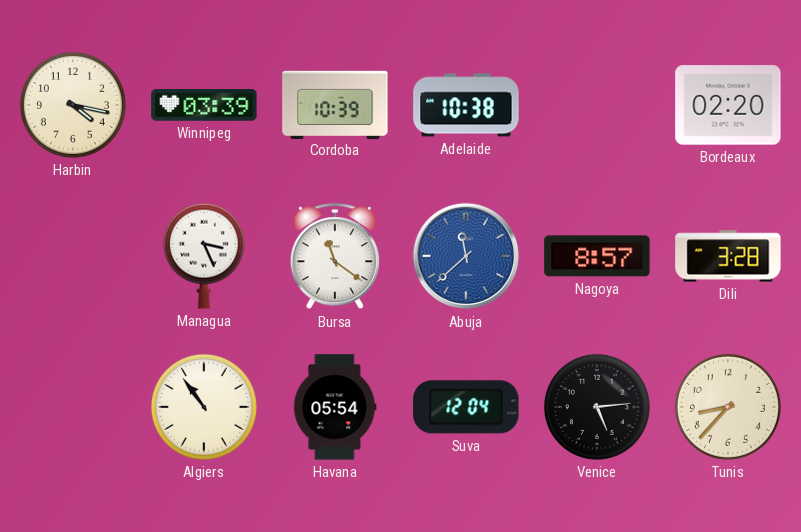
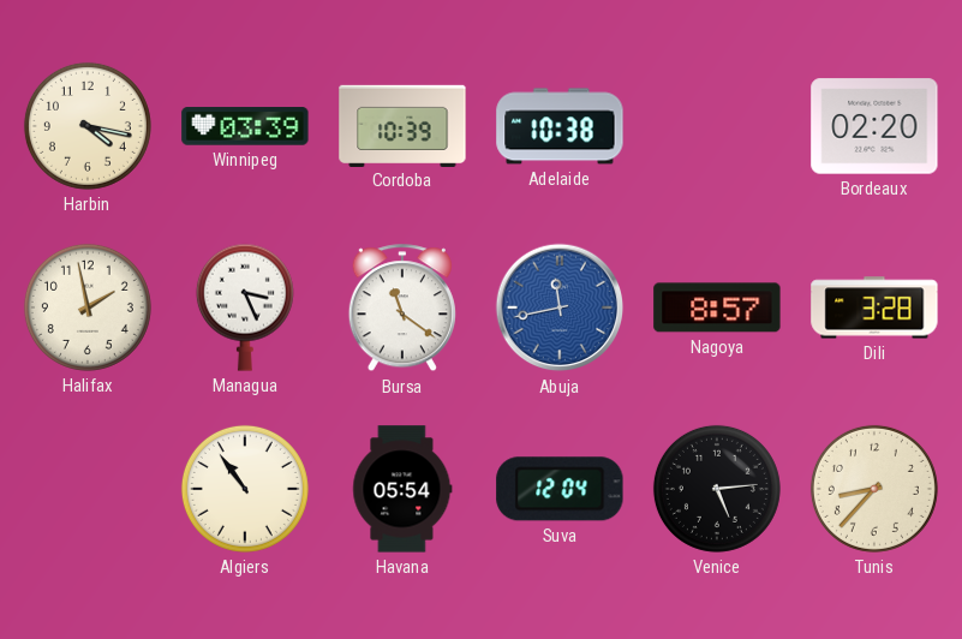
Halifax: none -> 1:58 (88, 307)
Abuja: 11:38 -> 11:43 (560, 307)
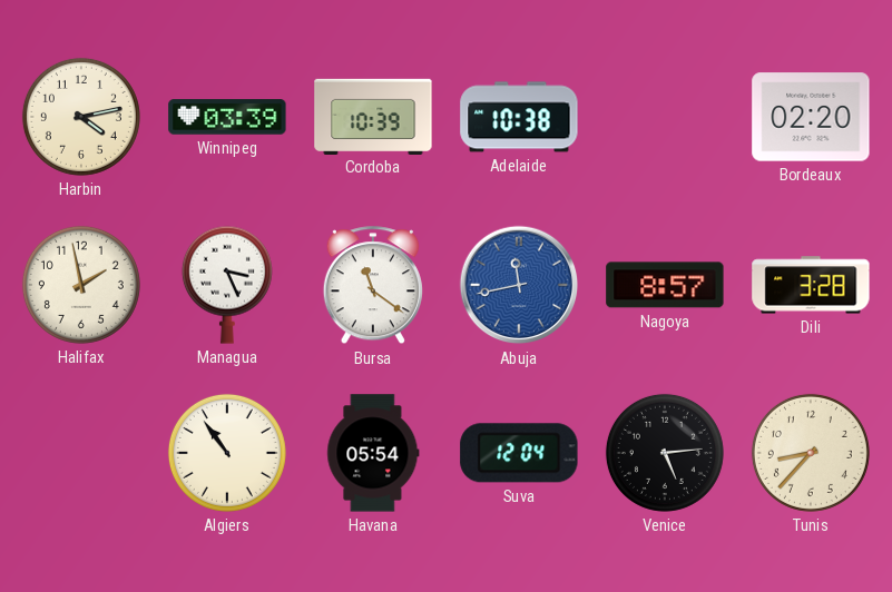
Harbin: 4:17 -> 4:13 (81, 117)
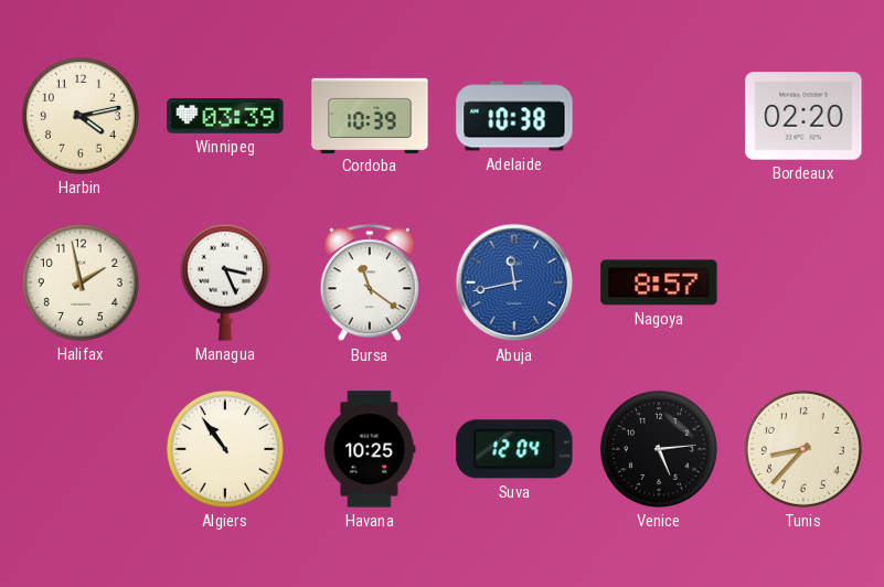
Dili: 3:28 -> none (811, 285)
Havana: 05:54 -> 10:25 (370, 449)
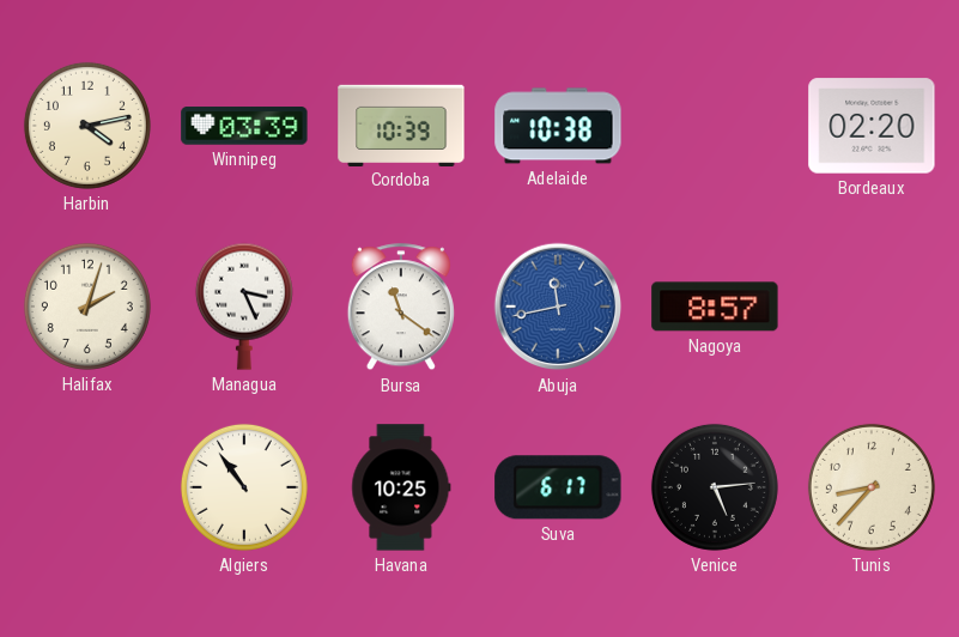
Halifax: 1:58 -> 2:03 (87, 307)
Suva: 12:04 -> 6:17 (558, 487)
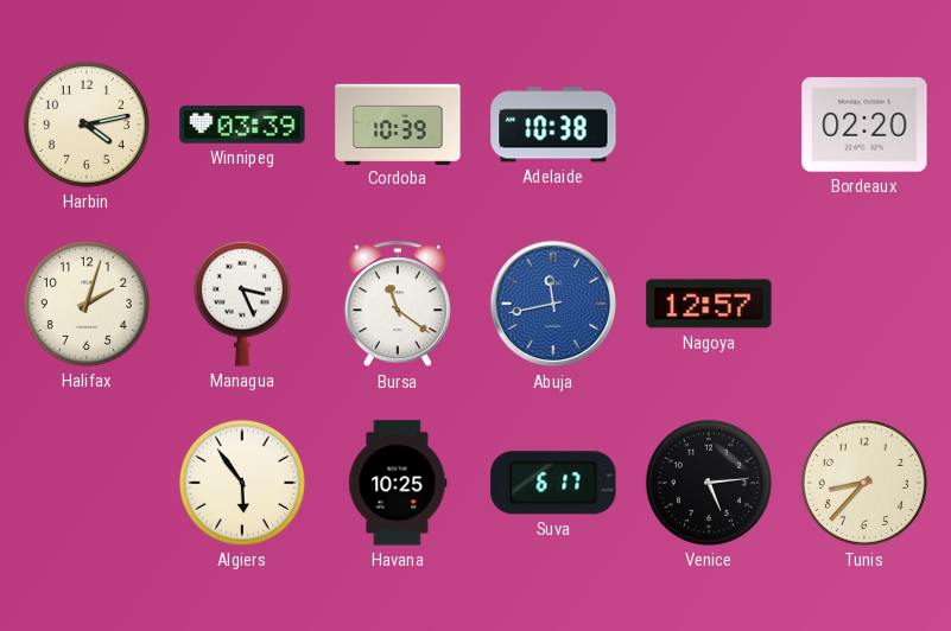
Nagoya: 8:57 -> 12:57 (709, 304)
Algiers: 10:54 -> 5:54 (242, 483)
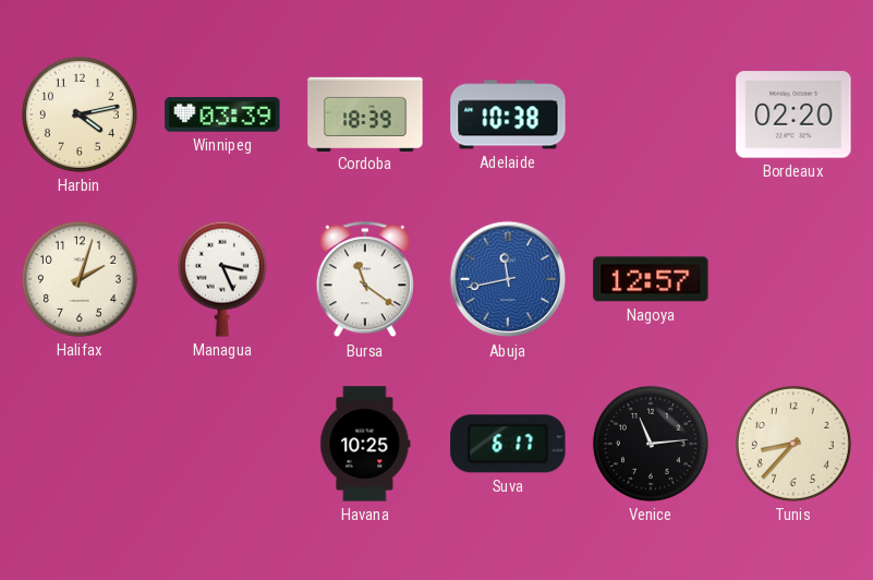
Cordoba: 10:39 -> 18:39 (365, 113)
Algiers: 5:54 -> none (242, 483)
Venice: 5:14 -> 11:14 (651, 444)
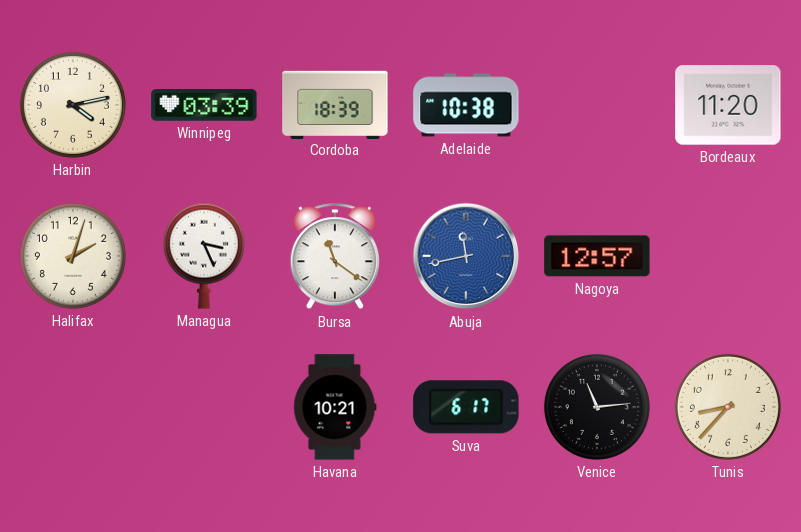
Bordeaux: 02:20 -> 11:20 (728, 105)
Havana: 10:25 -> 10:21 (335, 407)
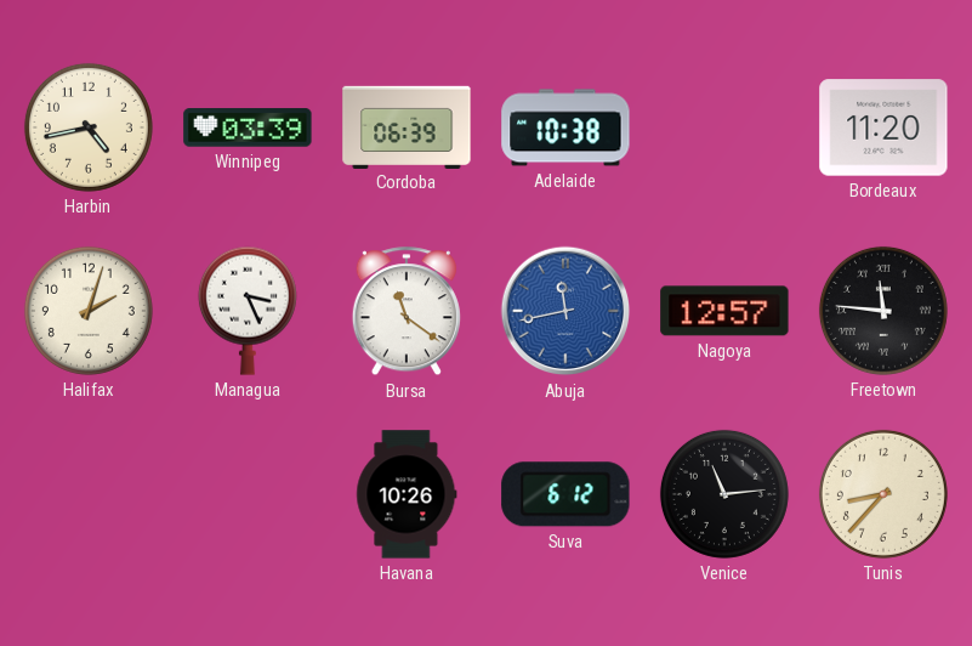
Harbin: 4:13 -> 4:43 (89, 127)
Cordoba: 18:39 -> 06:39 (407, 126)
Freetown: none -> 11:46 (883, 311)
Havana: 10:21 -> 10:26 (407, 494)
Suva: 6:17 -> 6:12 (565, 494)
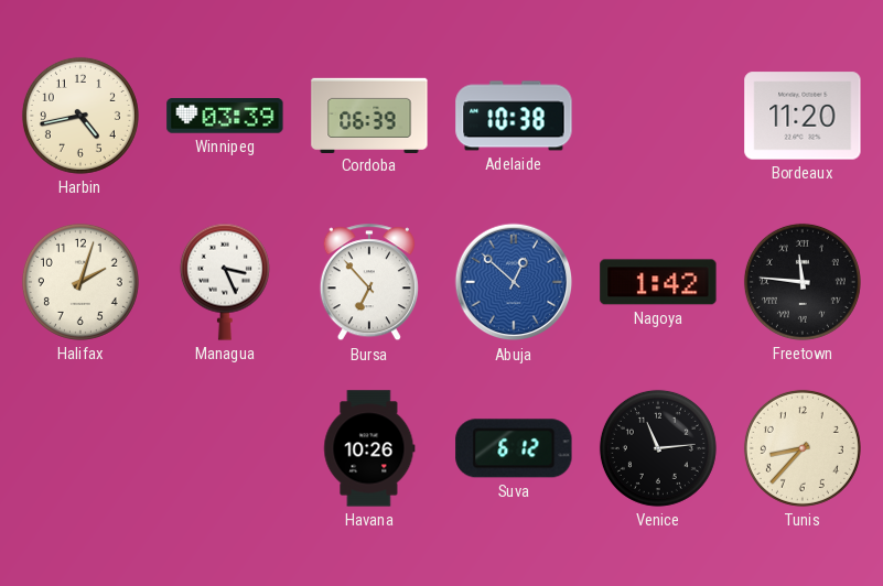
Bursa: 11:21 -> 6:53 (369, 283)
Abuja: 11:43 -> 12:52 (514, 282)
Nagoya: 12:57 -> 1:42 (658, 282)
